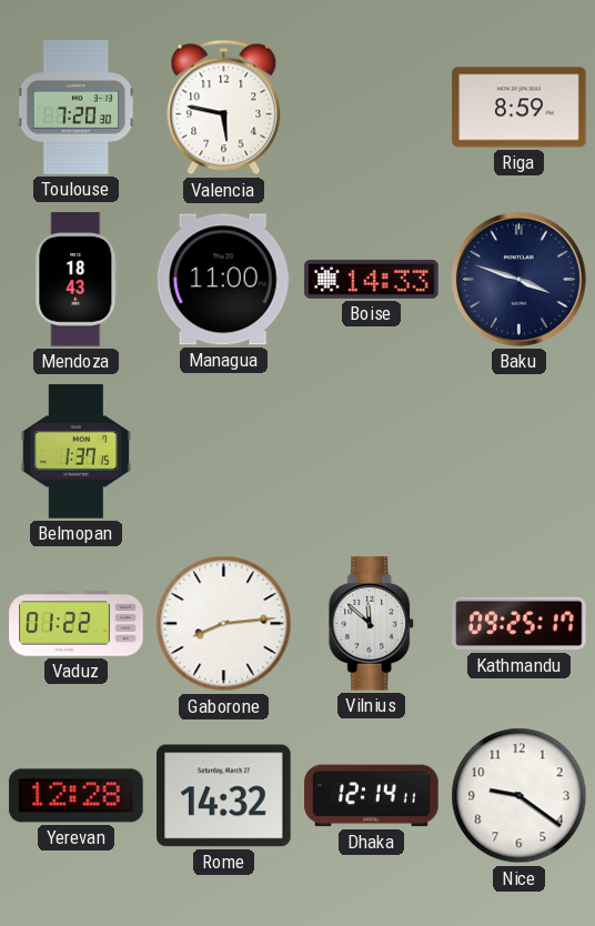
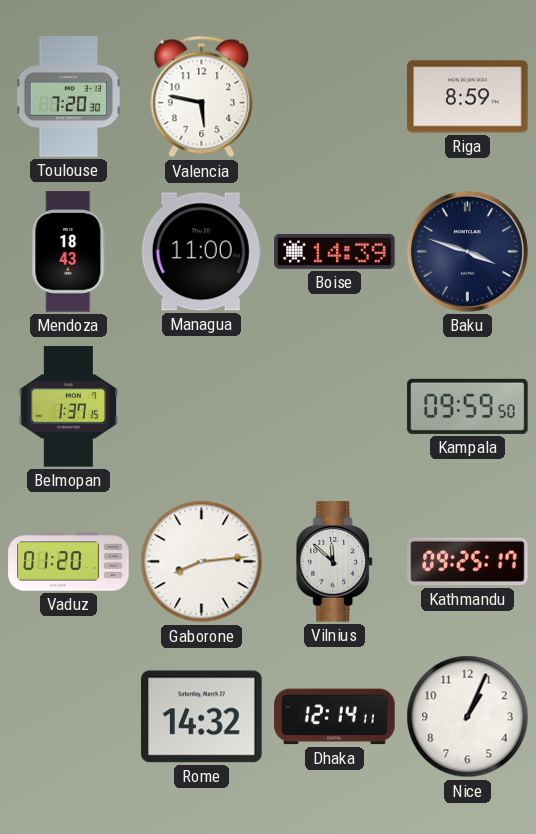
Boise: 14:33 -> 14:39 (335, 251)
Kampala: none -> 09:59 (468, 406)
Vaduz: 01:22 -> 01:20 (69, 562)
Yerevan: 12:28 -> none (77, 796)
Nice: 9:21 -> 1:04 (468, 717)
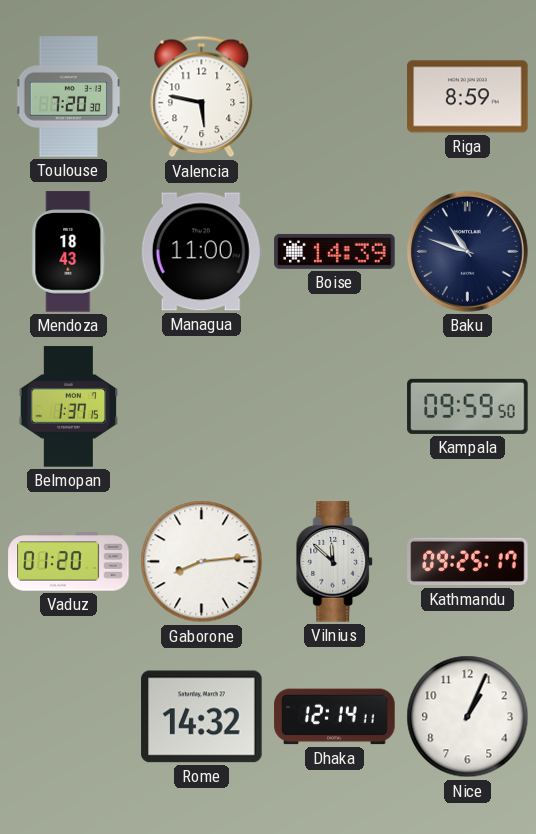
Baku: 3:48 -> 10:48 (467, 251)
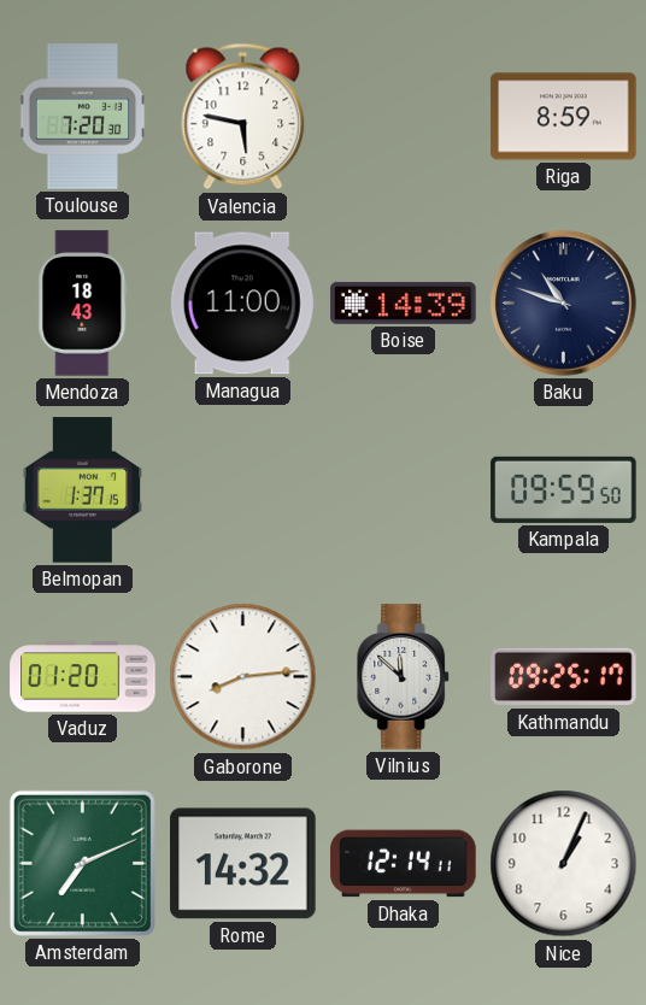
Amsterdam: none -> 7:11 (82, 863)
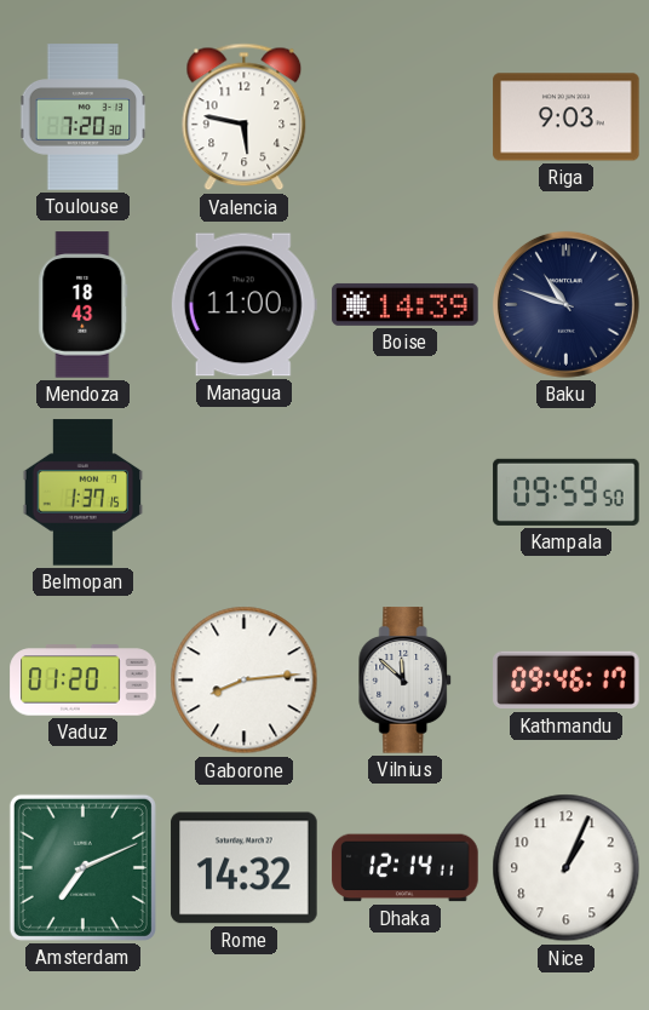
Riga: 8:59 -> 9:03 (567, 117)
Kathmandu: 09:25 -> 09:46 (567, 681)
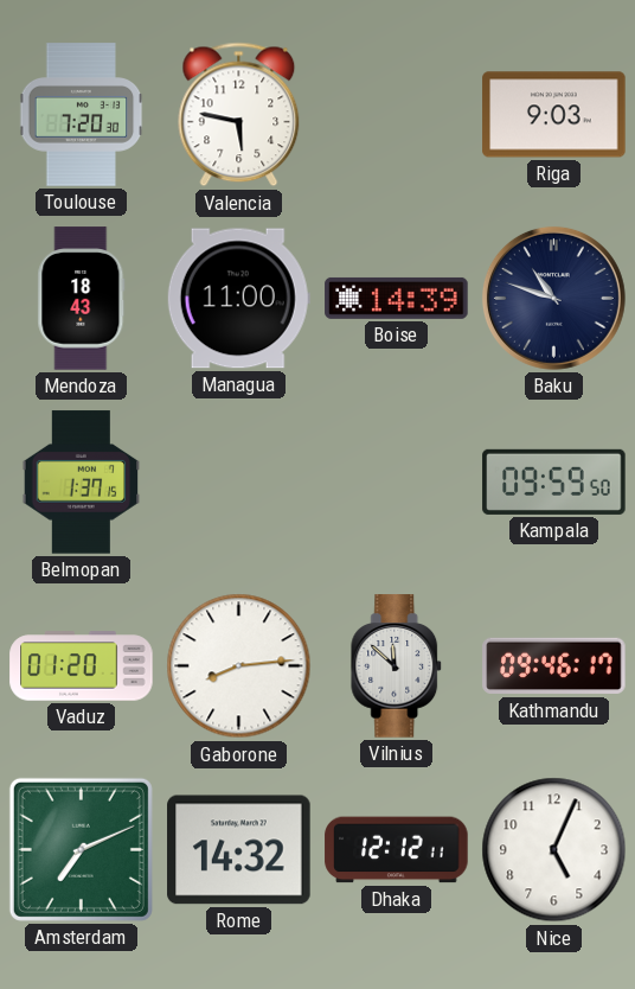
Dhaka: 12:14 -> 12:12 (397, 850)
Nice: 1:04 -> 5:04 (554, 850)
